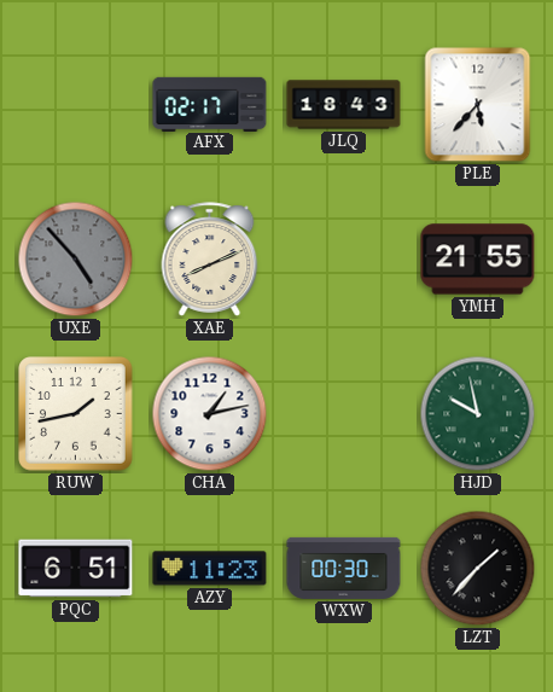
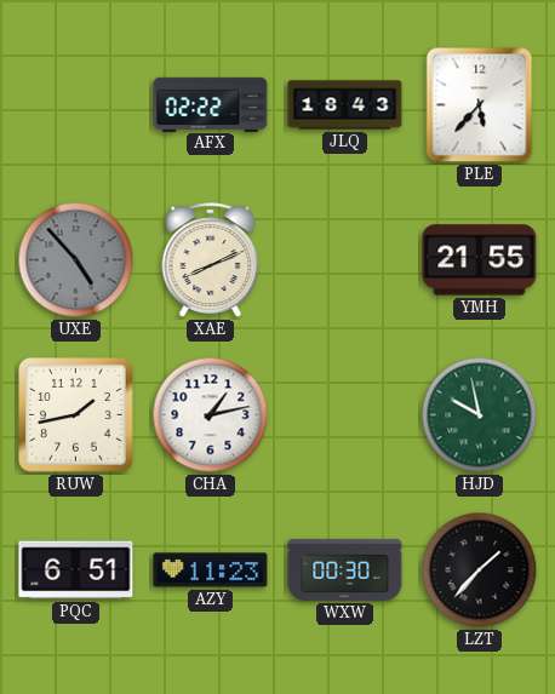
AFX: 02:17 -> 02:22 (211, 104)
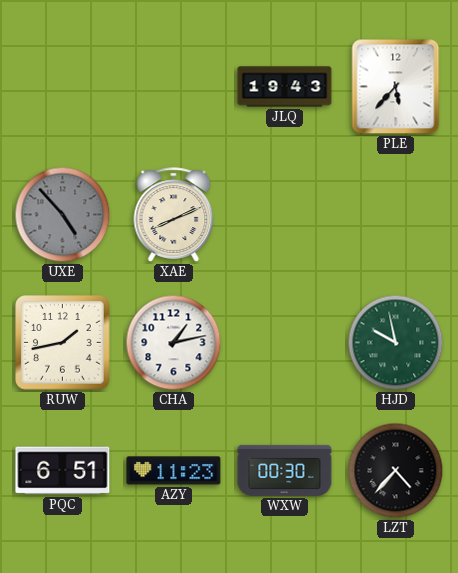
AFX: 02:22 -> none (211, 104)
JLQ: 18:43 -> 19:43 (285, 87)
YMH: 21:55 -> none (480, 260)
LZT: 1:37 -> 4:37 (396, 471)
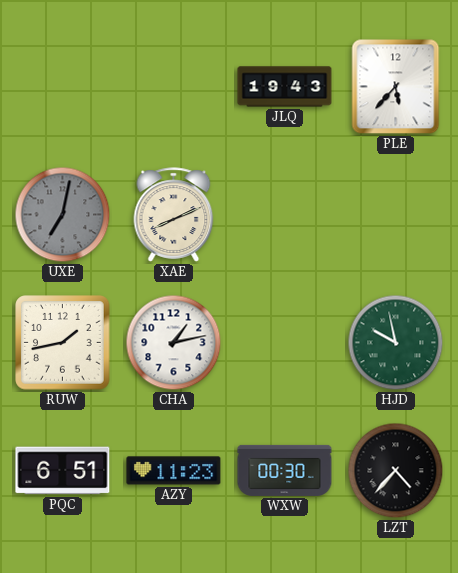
UXE: 4:53 -> 7:02 (63, 215)
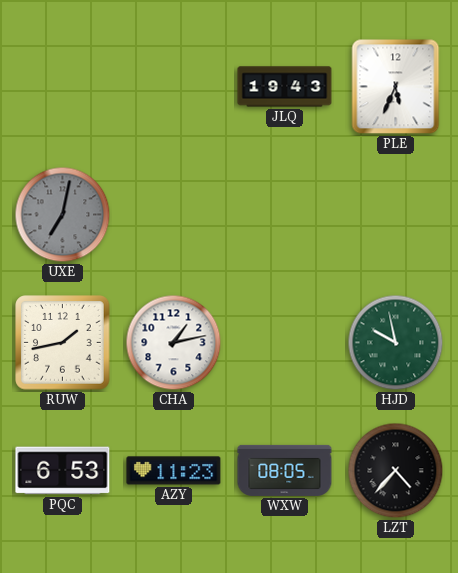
PLE: 5:37 -> 5:34 (396, 87)
XAE: 8:11 -> none (174, 215)
PQC: 6:51 -> 6:53 (63, 471)
WXW: 00:30 -> 08:05 (285, 470)
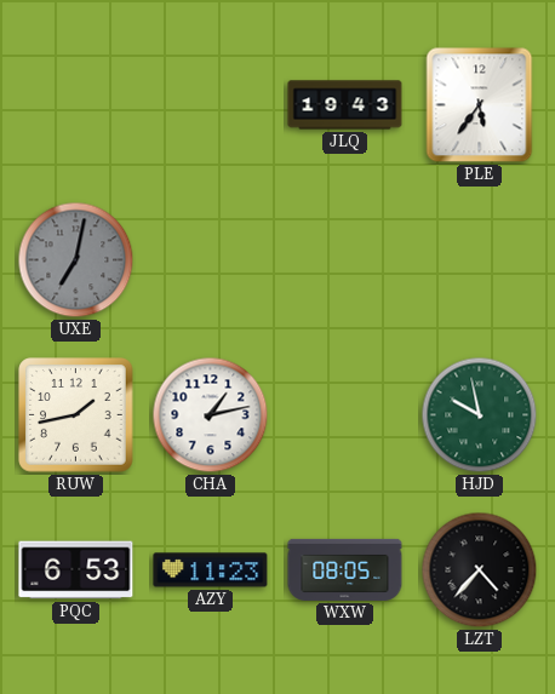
PLE: 5:34 -> 5:36 (480, 105)
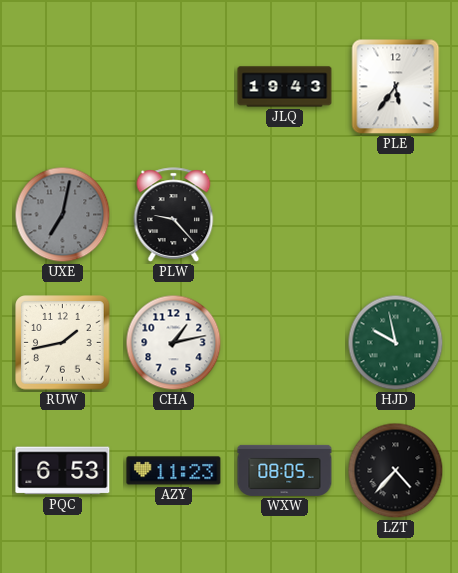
PLW: none -> 9:23 (174, 215)
